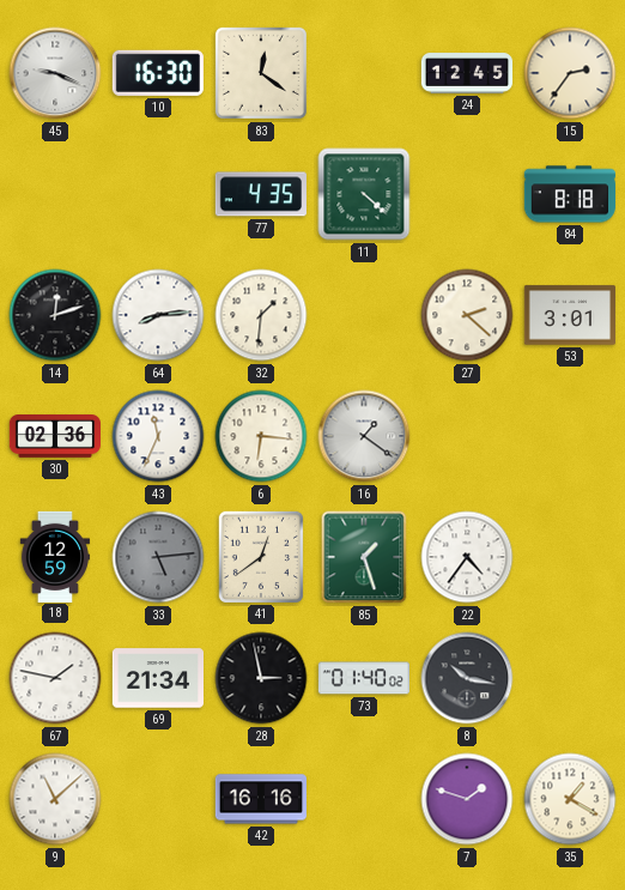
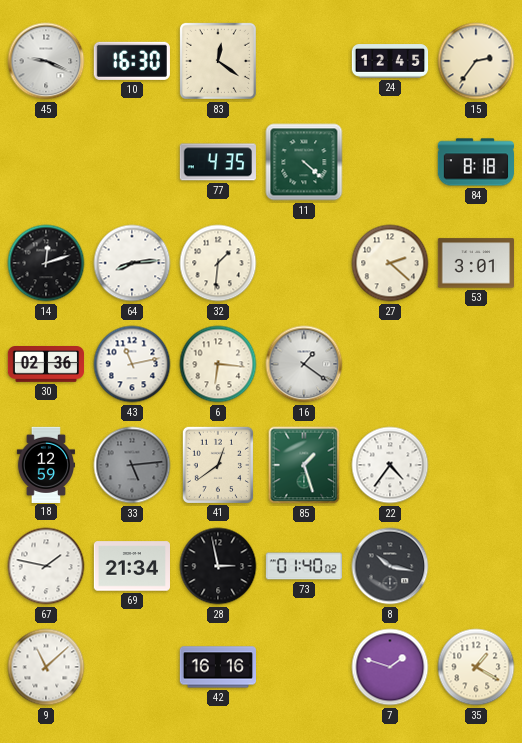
43: 11:34 -> 11:13 (132, 364)
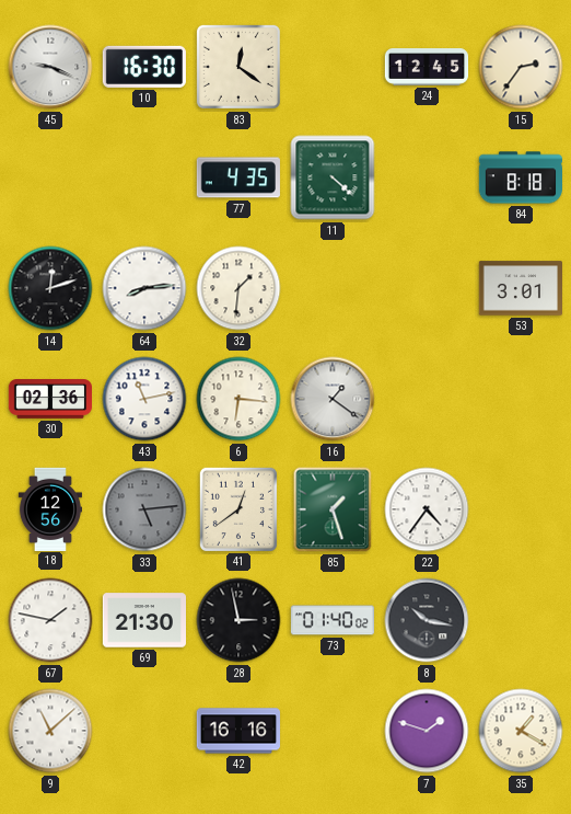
27: 2:22 -> none (390, 263)
18: 12:59 -> 12:56 (50, 508)
69: 21:34 -> 21:30 (143, 620)
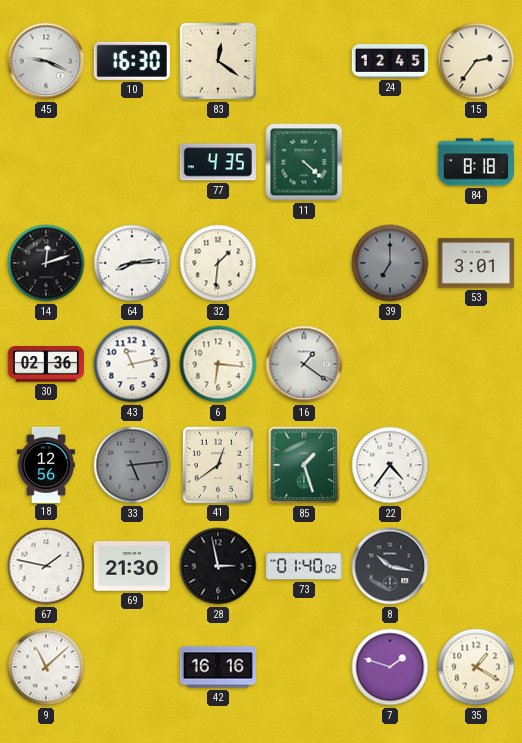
39: none -> 7:00 (390, 263)
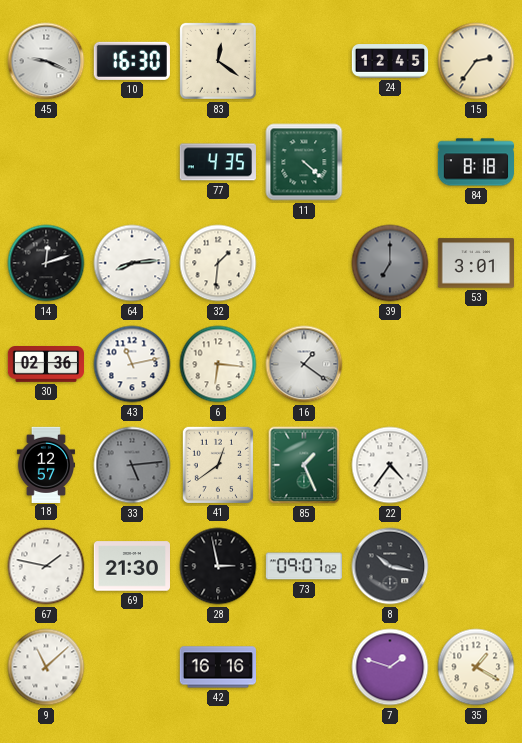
18: 12:56 -> 12:57 (46, 464)
85: 1:27 -> 1:26 (304, 465)
73: 01:40 -> 09:07 (303, 566)
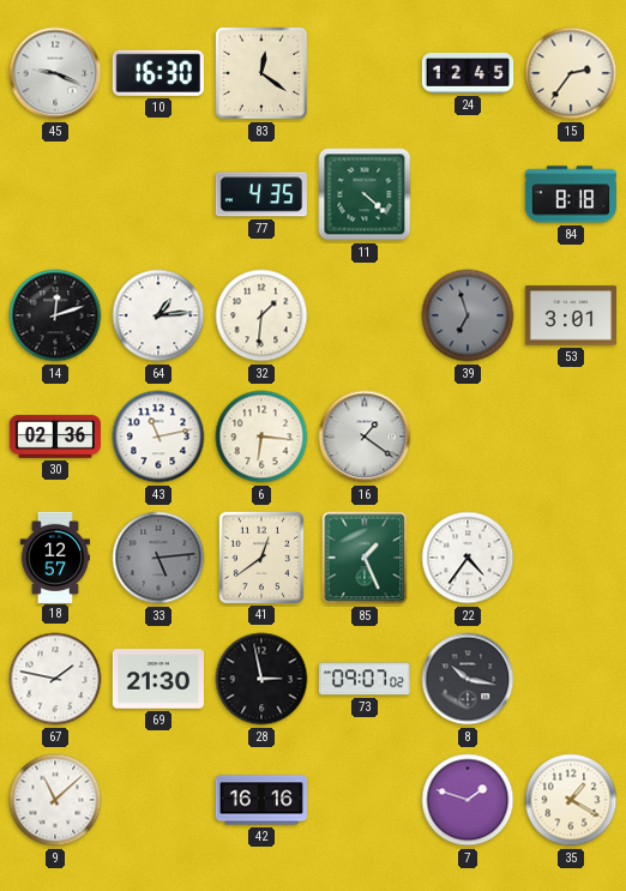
64: 8:14 -> 1:14 (158, 315)
39: 7:00 -> 6:57 (468, 315)
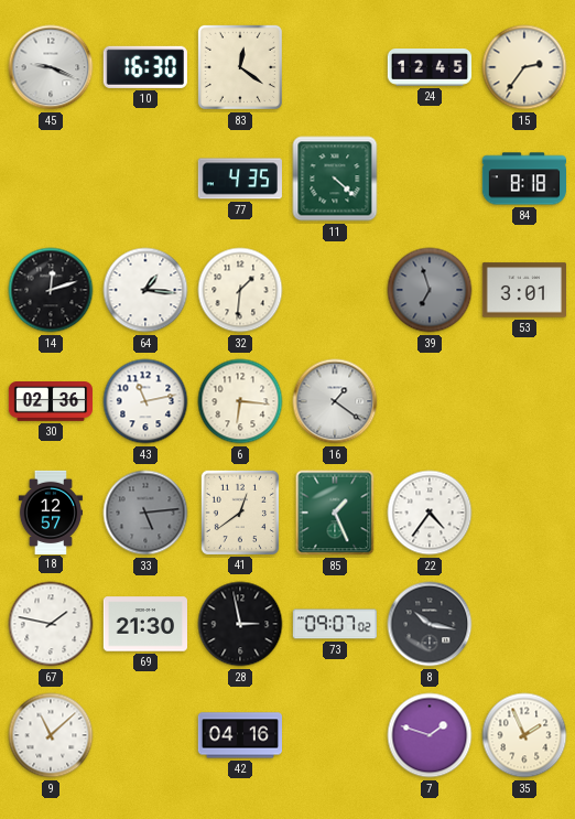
64: 1:14 -> 1:16 (145, 290)
42: 16:16 -> 04:16 (239, 735)
35: 1:20 -> 1:56 (524, 735)
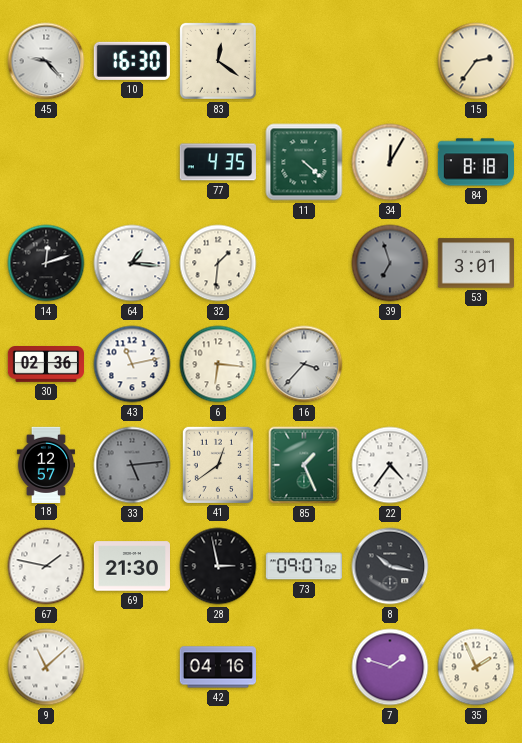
45: 9:19 -> 9:23 (46, 61)
24: 12:45 -> none (430, 67)
34: none -> 12:05 (390, 162)
16: 1:21 -> 3:37 (304, 364)
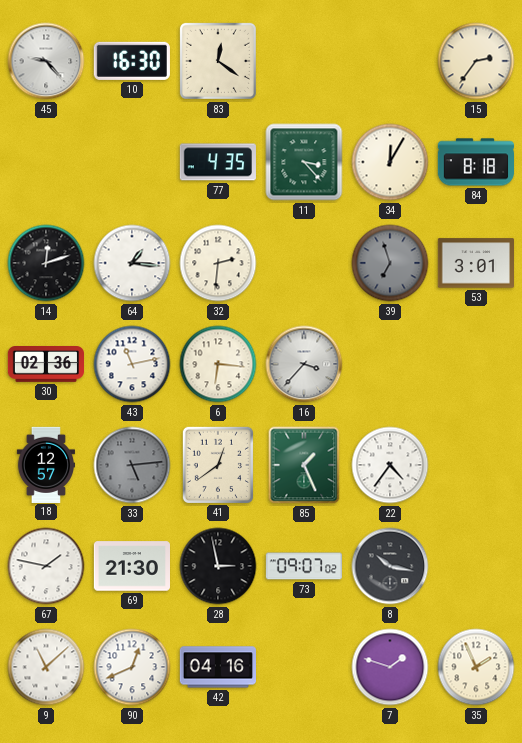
11: 4:22 -> 3:23 (304, 162)
32: 1:31 -> 2:31 (218, 263)
90: none -> 12:41 (132, 667)
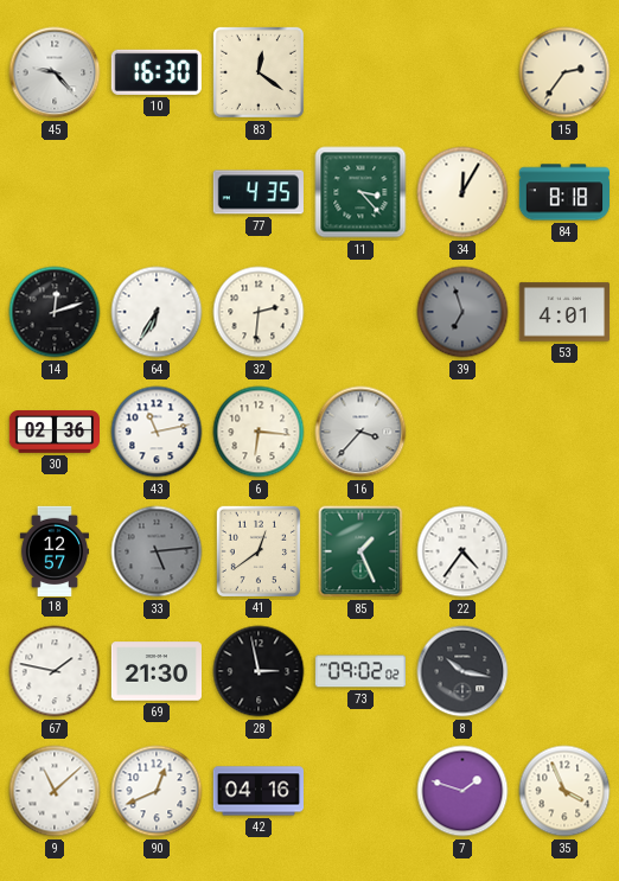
64: 1:16 -> 6:35 (157, 312)
53: 3:01 -> 4:01 (563, 312)
73: 09:07 -> 09:02 (359, 671)
35: 1:56 -> 3:56 (564, 791)
